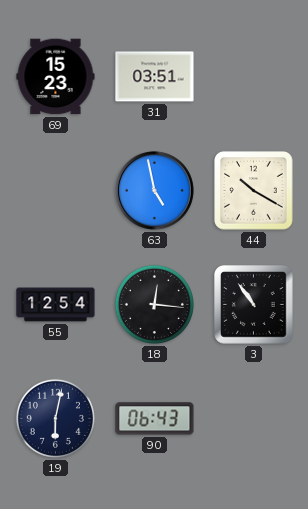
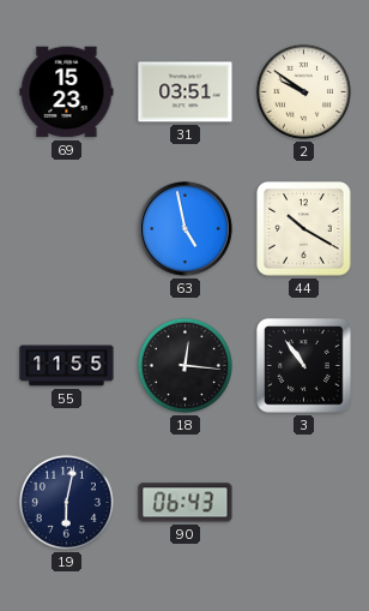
2: none -> 9:51 (303, 91)
55: 12:54 -> 11:55 (67, 366)
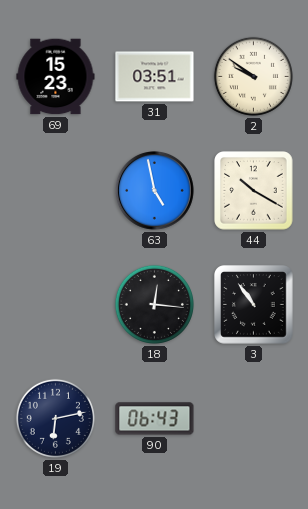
55: 11:55 -> none (67, 366)
19: 6:02 -> 6:13 (55, 418)
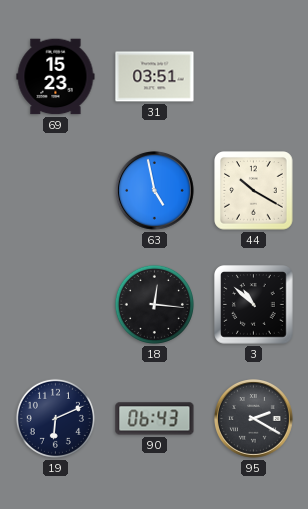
2: 9:51 -> none (253, 76)
3: 10:54 -> 10:52 (254, 305)
19: 6:13 -> 6:11 (55, 418)
95: none -> 2:20 (254, 419)
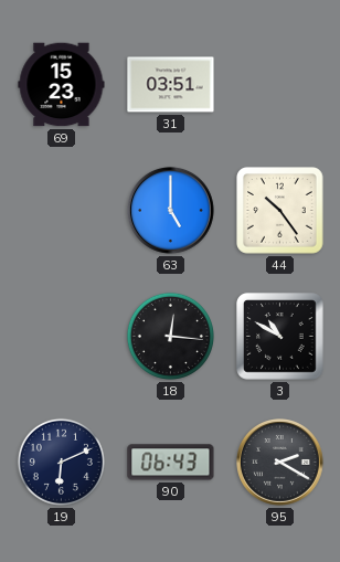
63: 4:58 -> 5:00 (171, 211)
44: 10:20 -> 10:24 (280, 211)
3: 10:52 -> 10:50 (280, 337)
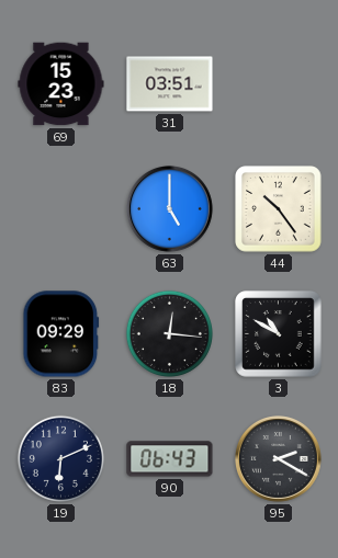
83: none -> 09:29 (61, 334)
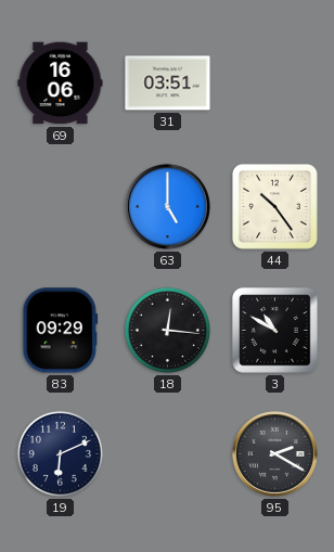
69: 15:23 -> 16:06 (61, 84)
90: 06:43 -> none (170, 459)
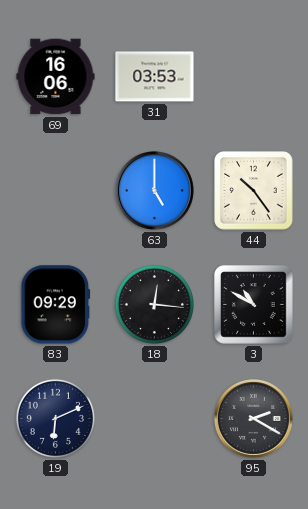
31: 03:51 -> 03:53 (155, 77)
